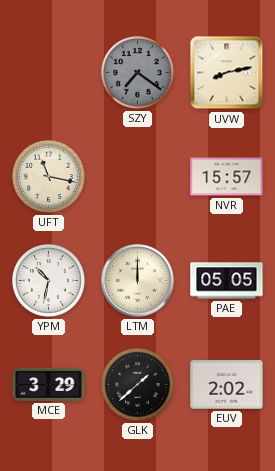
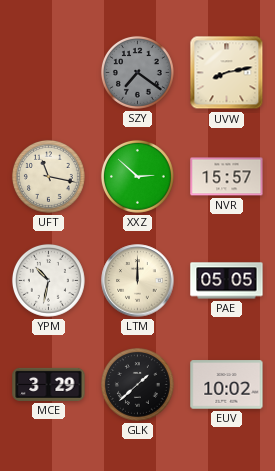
XXZ: none -> 2:52 (137, 176)
EUV: 2:02 -> 10:02 (227, 385)
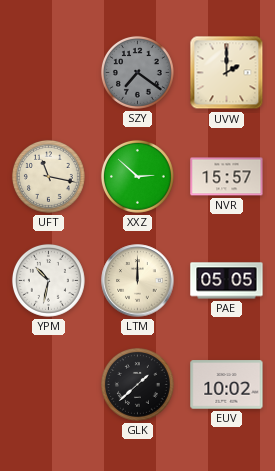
UVW: 8:13 -> 2:00 (227, 73)
MCE: 3:29 -> none (49, 384)
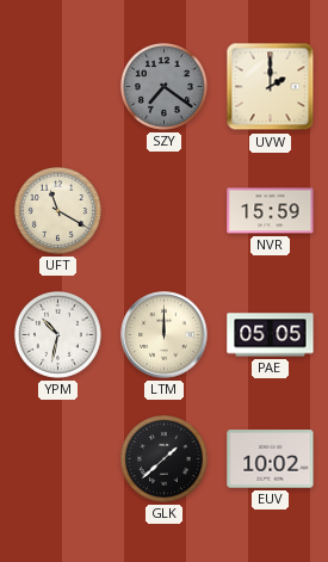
UFT: 11:17 -> 11:20 (57, 210)
XXZ: 2:52 -> none (137, 176)
NVR: 15:57 -> 15:59 (271, 211)
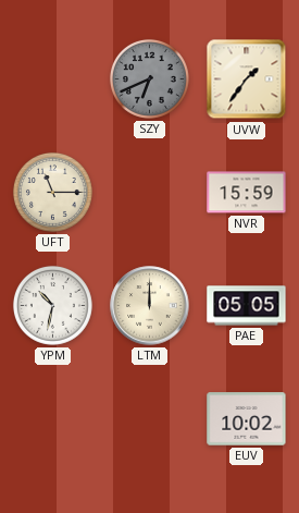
SZY: 7:21 -> 6:41 (149, 78)
UVW: 2:00 -> 1:36 (247, 80)
UFT: 11:20 -> 11:15 (52, 192)
GLK: 1:38 -> none (163, 458)
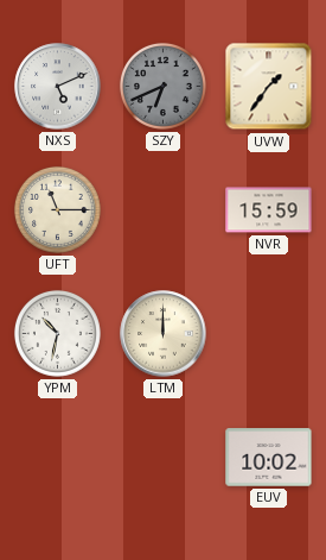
NXS: none -> 5:11 (58, 87)
PAE: 05:05 -> none (247, 306)
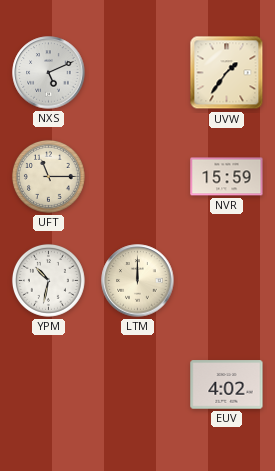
SZY: 6:41 -> none (162, 86)
EUV: 10:02 -> 4:02 (227, 385)
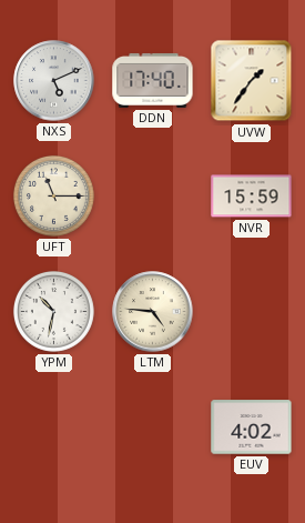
DDN: none -> 17:40 (153, 80)
LTM: 12:00 -> 4:46 (153, 312)
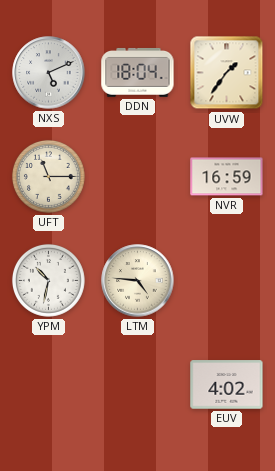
DDN: 17:40 -> 18:04 (138, 72)
NVR: 15:59 -> 16:59 (227, 177)
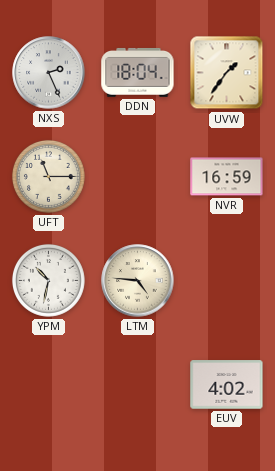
NXS: 5:11 -> 2:26 (49, 73)
